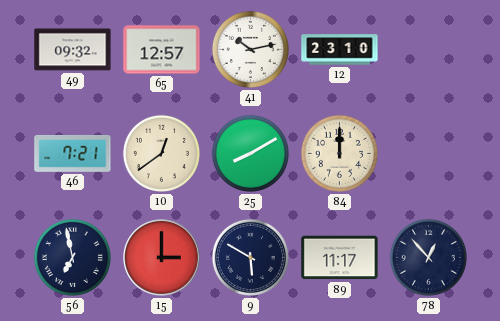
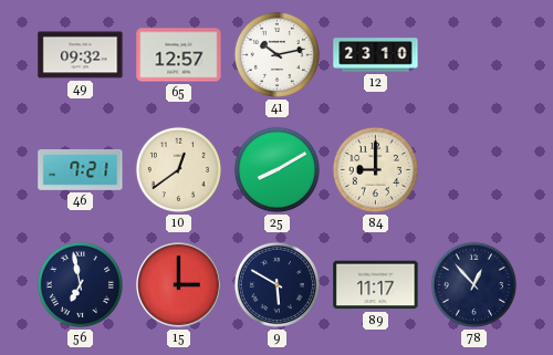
84: 12:00 -> 9:00 (375, 169)
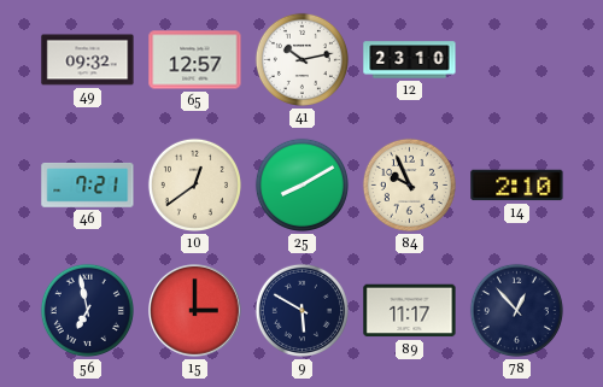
84: 9:00 -> 9:56 (409, 184)
14: none -> 2:10 (517, 186)
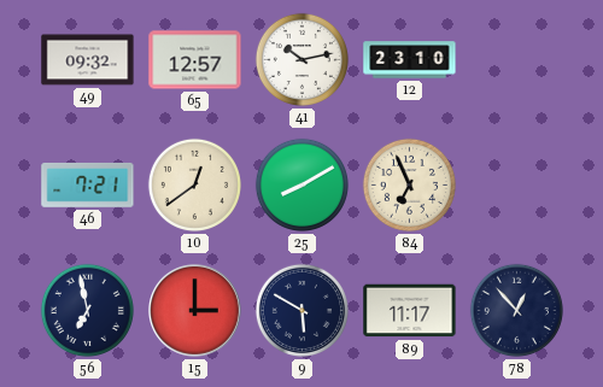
84: 9:56 -> 6:56 (409, 184)
14: 2:10 -> none (517, 186)
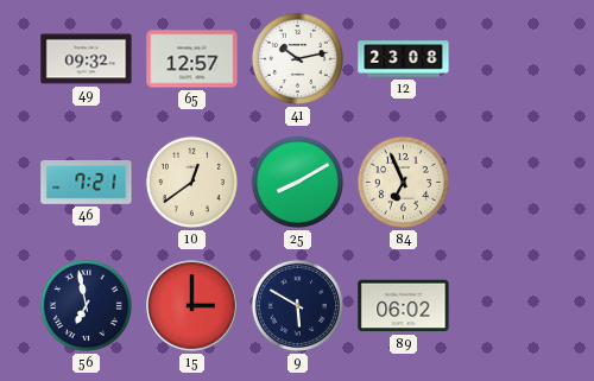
12: 23:10 -> 23:08 (404, 59)
89: 11:17 -> 06:02 (404, 306)
78: 12:53 -> none (516, 310)
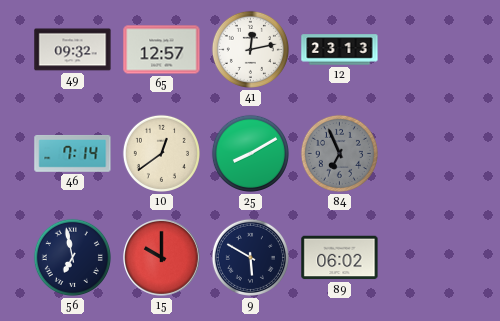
41: 10:13 -> 12:13 (250, 49)
12: 23:08 -> 23:13 (340, 50)
46: 7:21 -> 7:14 (73, 154)
84 dial: cream -> grey (339, 153)
15: 3:00 -> 10:00 (162, 258)
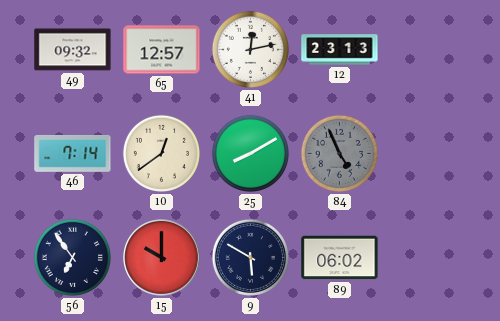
84: 6:56 -> 4:56 (339, 153)
56: 6:58 -> 6:54 (72, 257)
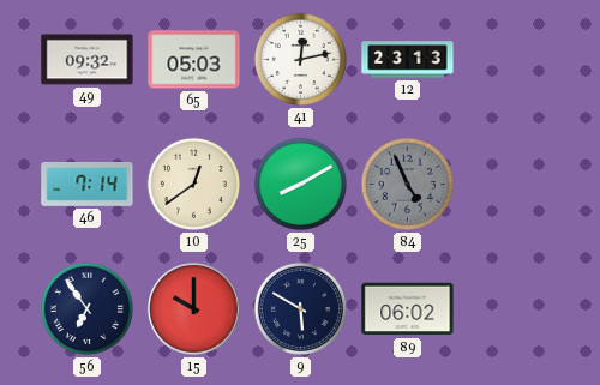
65: 12:57 -> 05:03 (194, 60)
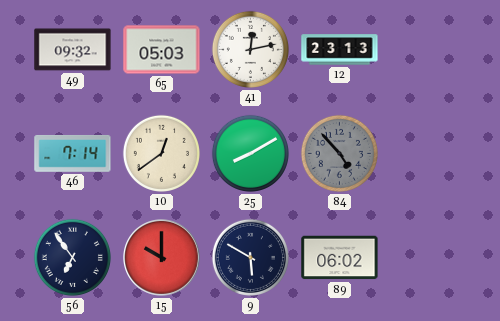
84: 4:56 -> 4:53 (339, 153)
